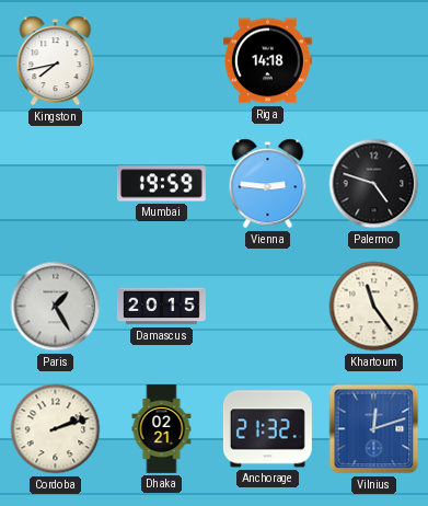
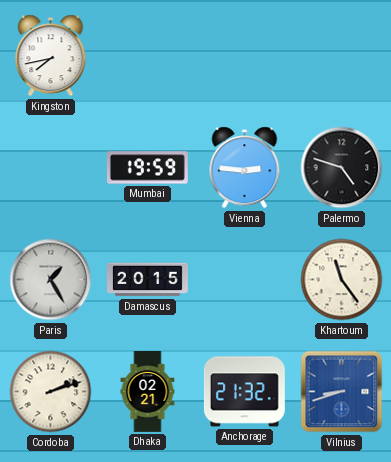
Riga: 14:18 -> none (267, 61)
Vilnius: 12:12 -> 8:42 (342, 392)
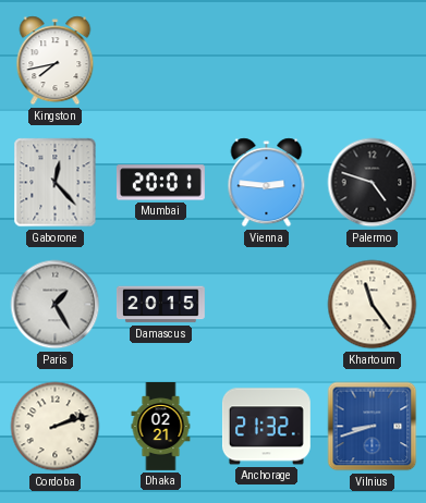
Gaborone: none -> 12:23 (56, 183)
Mumbai: 19:59 -> 20:01 (160, 183)
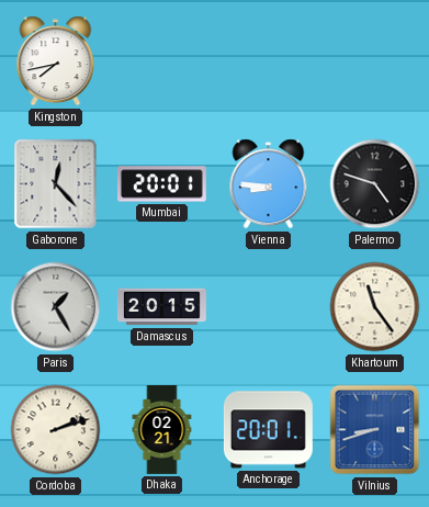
Vienna: 2:46 -> 8:46 (269, 184)
Anchorage: 21:32 -> 20:01 (268, 430)
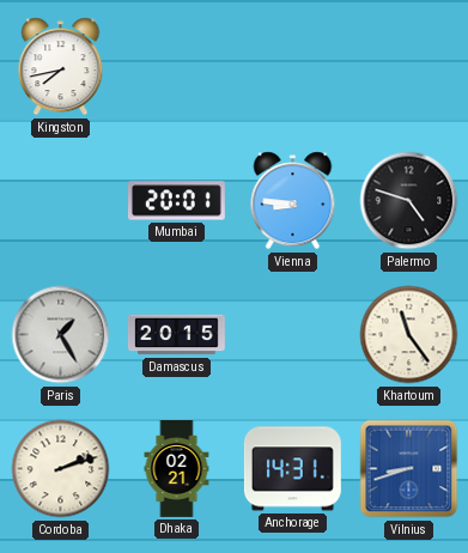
Gaborone: 12:23 -> none (56, 184)
Anchorage: 20:01 -> 14:31 (292, 469)
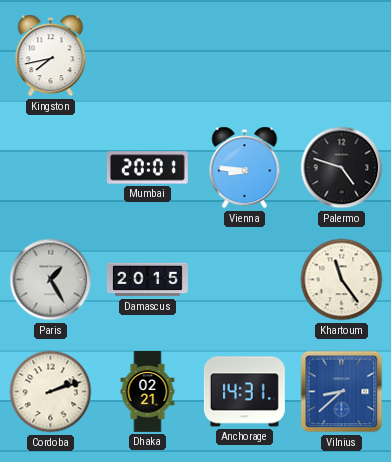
Vilnius: 8:42 -> 8:38 (342, 392)
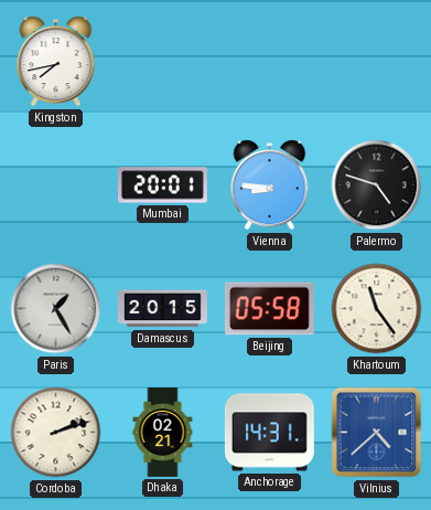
Beijing: none -> 05:58 (269, 309)
Vilnius: 8:38 -> 4:38 (377, 433)
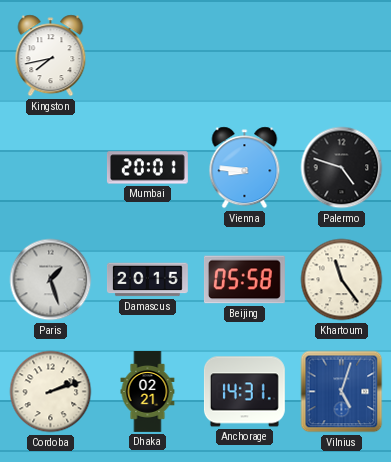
Paris: 1:25 -> 1:27 (51, 280)
Vilnius: 4:38 -> 5:03 (342, 392)
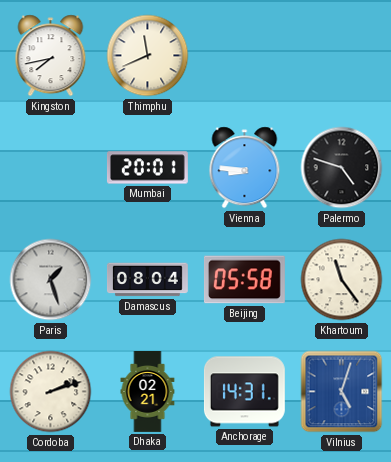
Thimphu: none -> 11:41 (148, 56)
Damascus: 20:15 -> 08:04 (147, 280)
